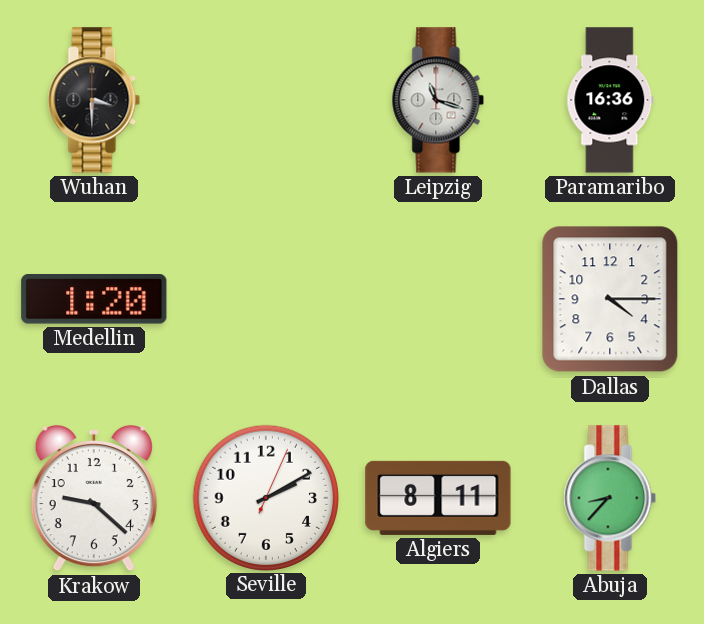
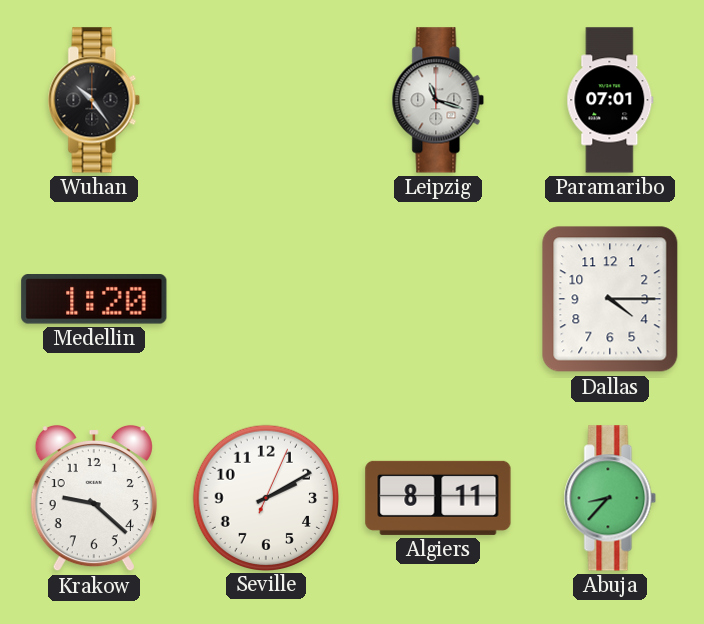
Wuhan: 3:30 -> 10:24 (94, 100)
Paramaribo: 16:36 -> 07:01 (610, 100)
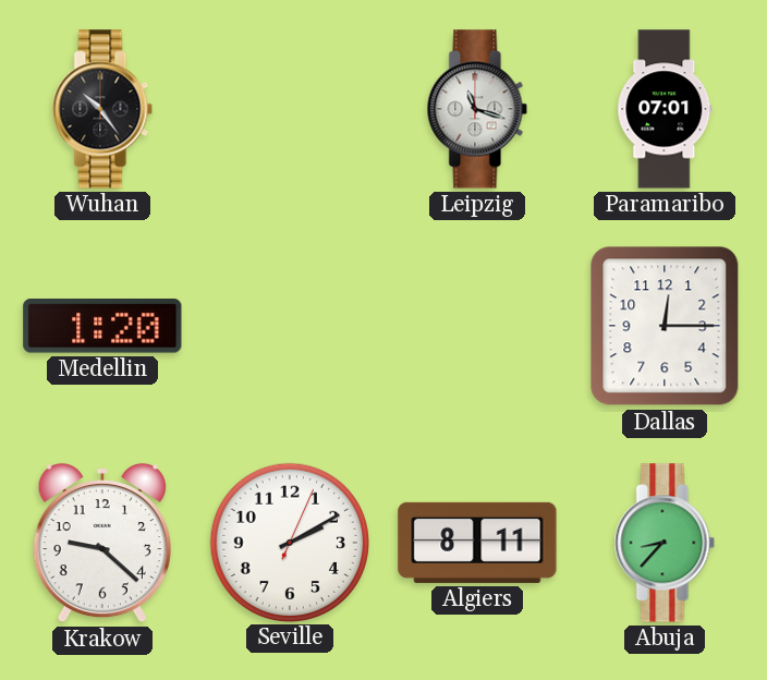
Dallas: 4:15 -> 12:15 (665, 326)
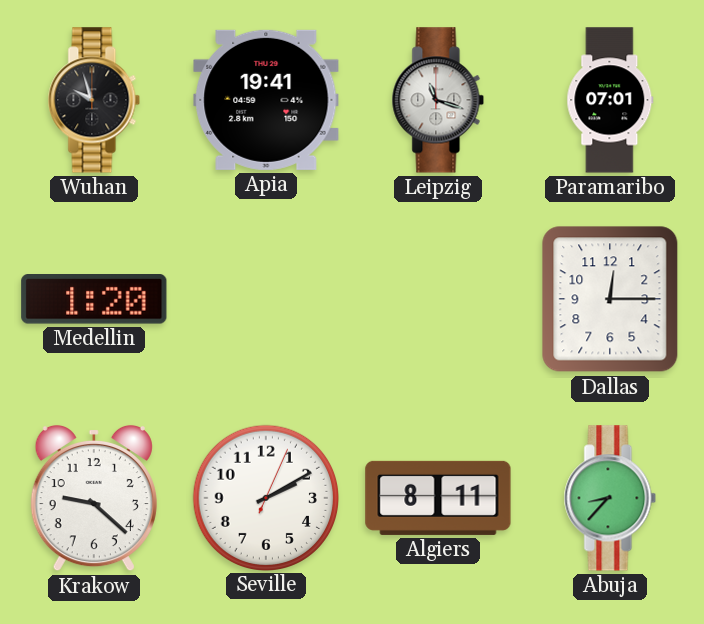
Wuhan: 10:24 -> 9:57 (94, 100)
Apia: none -> 19:41 (266, 100)
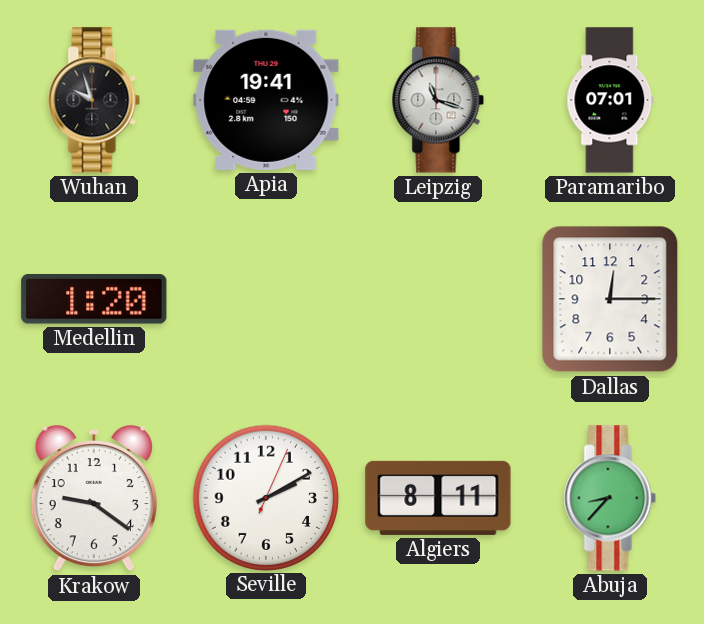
Krakow: 9:22 -> 9:21 (94, 498)
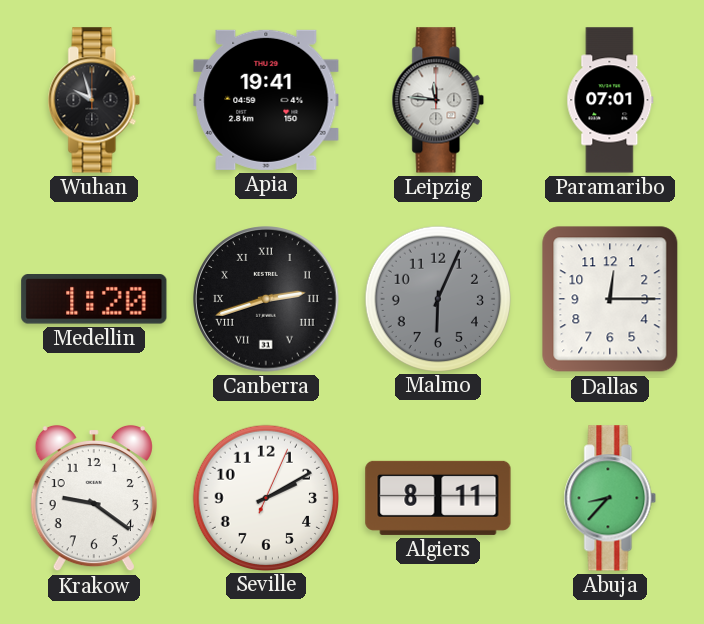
Leipzig: 11:18 -> 11:46 (438, 100)
Canberra: none -> 2:42 (266, 299)
Malmo: none -> 6:04 (437, 298)
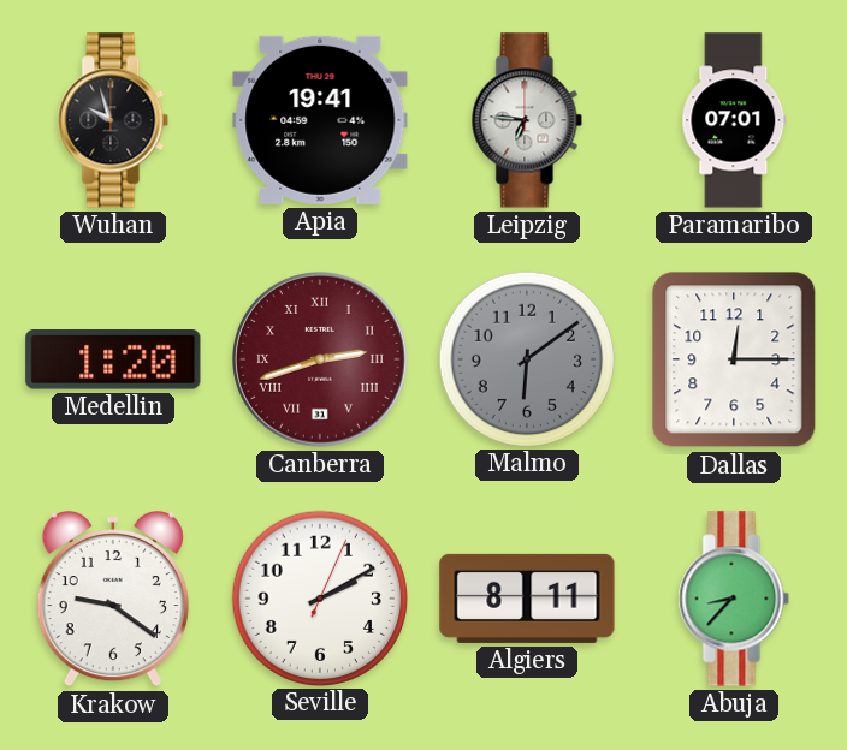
Leipzig: 11:46 -> 6:46 (527, 120)
Canberra dial: black -> burgundy (320, 359)
Malmo: 6:04 -> 6:09 (526, 358)
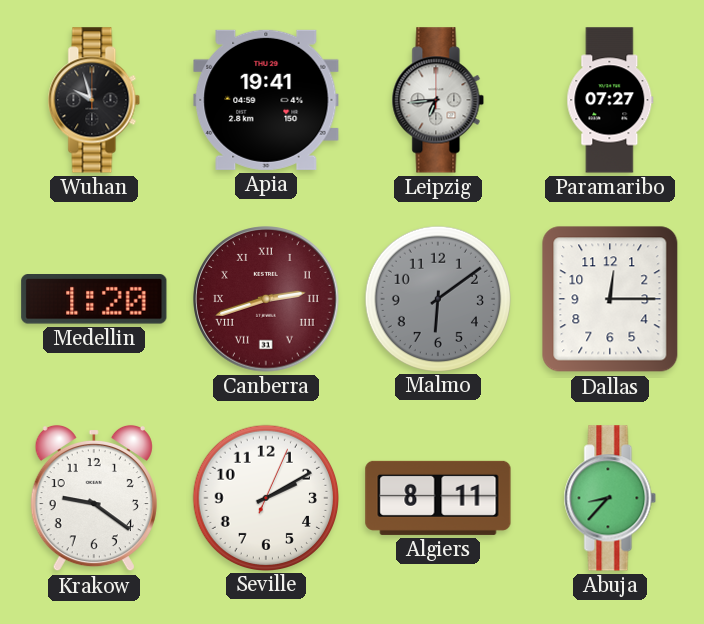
Leipzig: 6:46 -> 6:44 (438, 100)
Paramaribo: 07:01 -> 07:27 (610, 100)
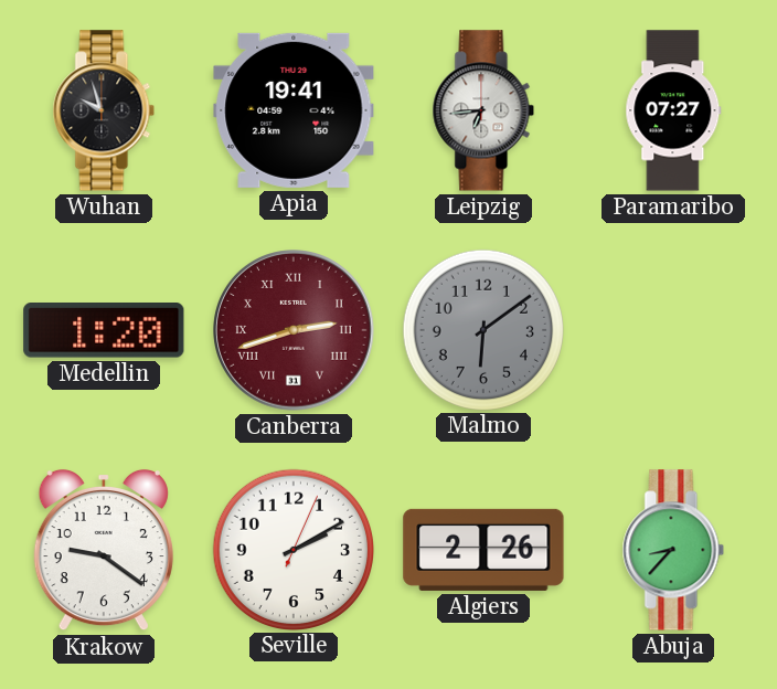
Dallas: 12:15 -> none (610, 299)
Algiers: 8:11 -> 2:26 (483, 550)
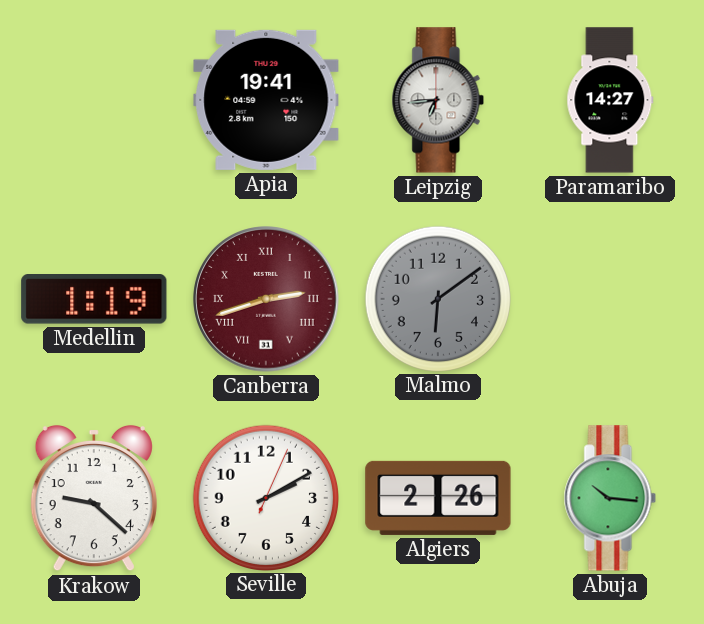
Wuhan: 9:57 -> none (104, 110)
Paramaribo: 07:27 -> 14:27 (610, 100)
Medellin: 1:20 -> 1:19 (94, 299)
Krakow: 9:21 -> 9:22 (94, 498)
Abuja: 8:37 -> 10:16 (610, 498)
